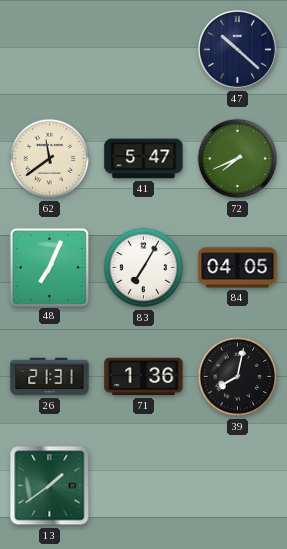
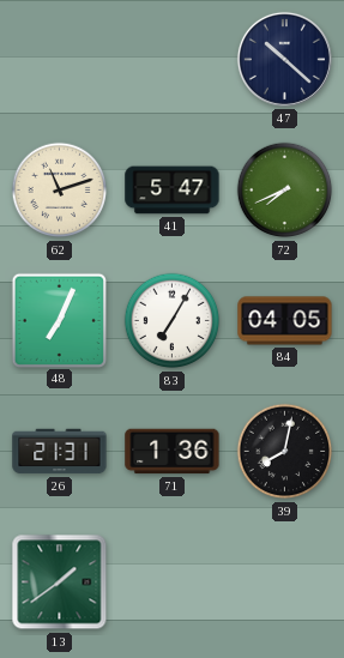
62: 11:39 -> 11:12 (60, 191)
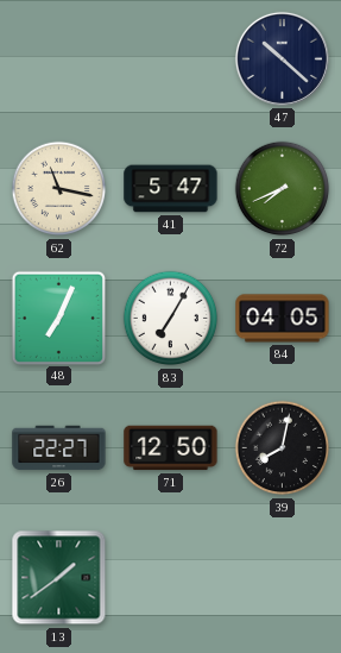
62: 11:12 -> 11:17 (59, 189)
26: 21:31 -> 22:27 (59, 448)
71: 1:36 -> 12:50 (171, 448)
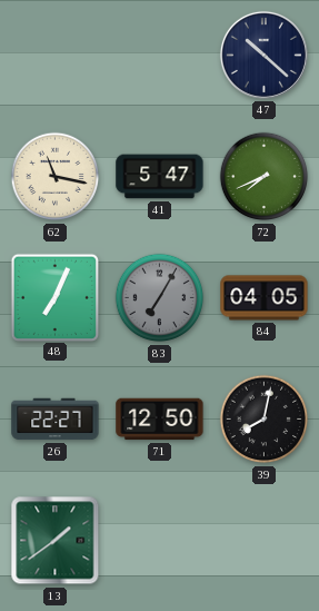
83 dial: white -> grey (160, 298)
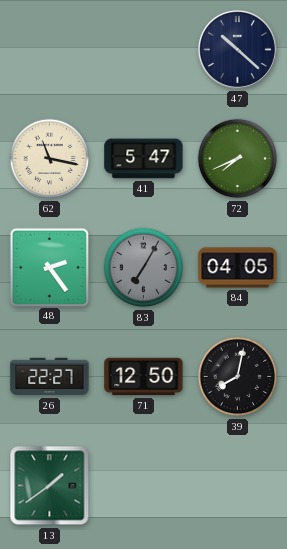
48: 7:04 -> 2:24 (49, 267)
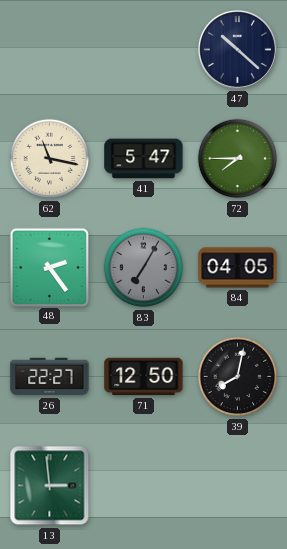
72: 7:41 -> 7:45 (238, 159)
13: 1:39 -> 2:59 (50, 486)
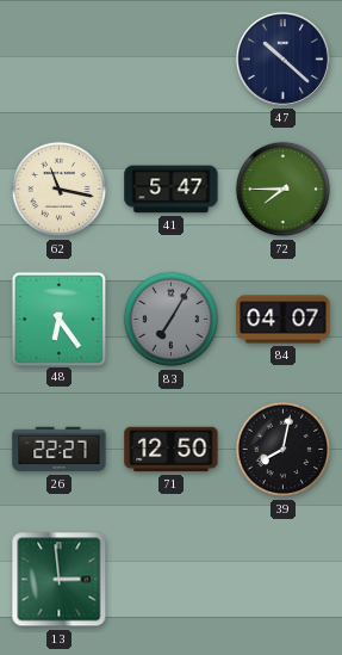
48: 2:24 -> 6:24 (58, 319)
84: 04:05 -> 04:07 (284, 320)
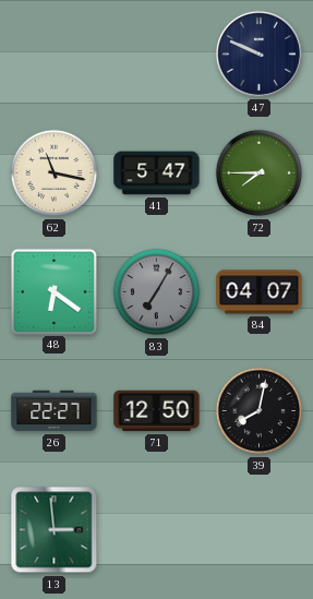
47: 10:22 -> 9:49 (258, 53)
48: 6:24 -> 6:21 (53, 291)
